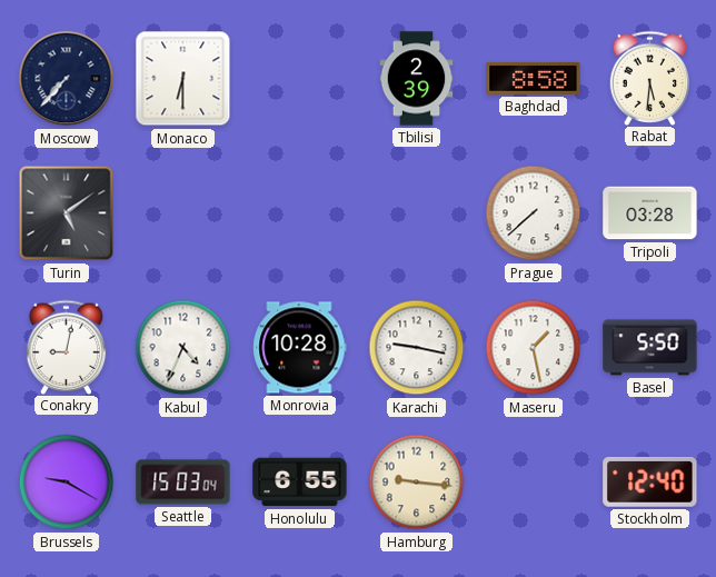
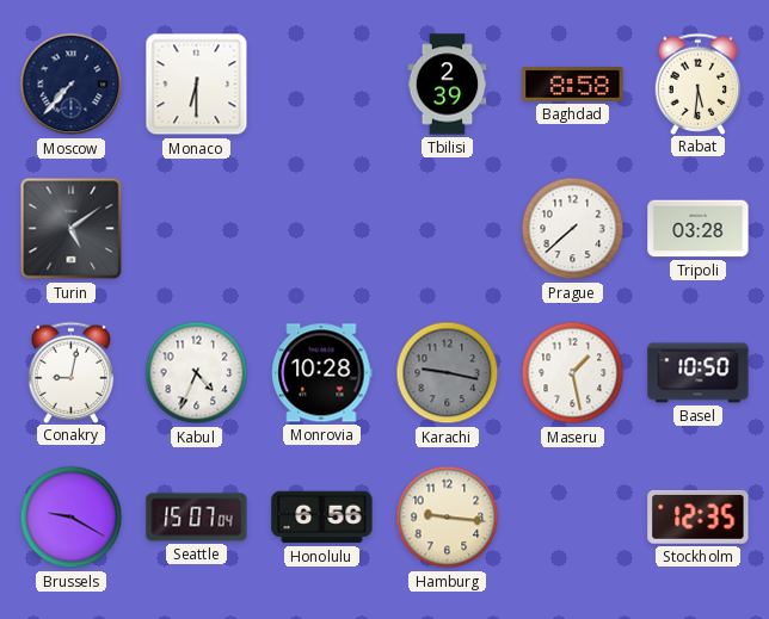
Karachi dial: white -> grey (448, 373)
Basel: 5:50 -> 10:50 (699, 373)
Seattle: 15:03 -> 15:07 (197, 518)
Honolulu: 6:55 -> 6:56 (322, 518)
Stockholm: 12:40 -> 12:35 (699, 516)
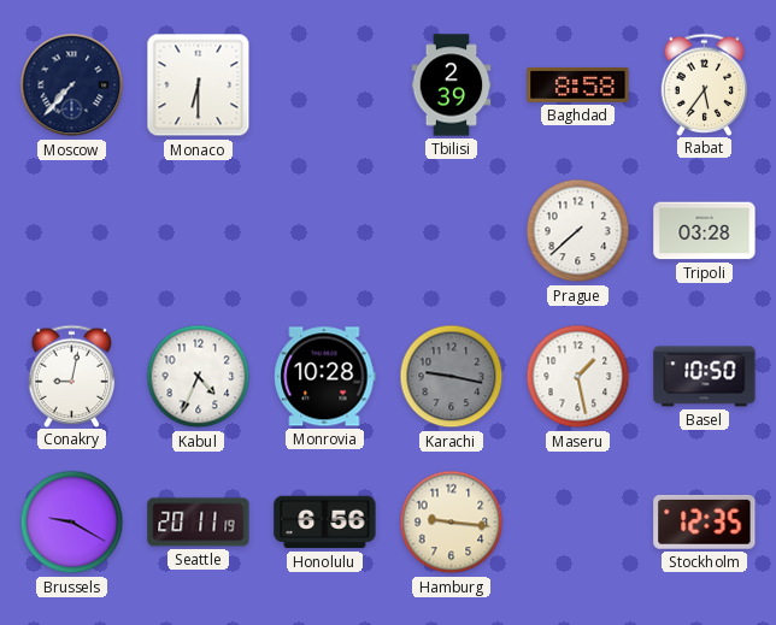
Rabat: 5:31 -> 5:36 (705, 84)
Turin: 5:09 -> none (72, 229)
Seattle: 15:07 -> 20:11 (199, 523)
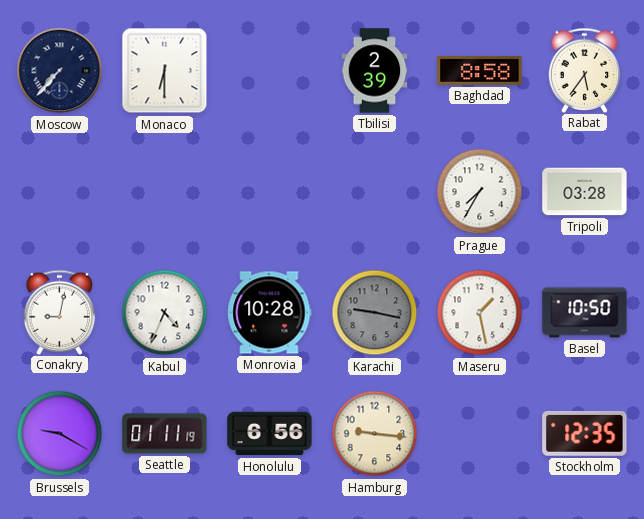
Prague: 7:38 -> 7:35 (480, 192)
Seattle: 20:11 -> 01:11 (165, 434)
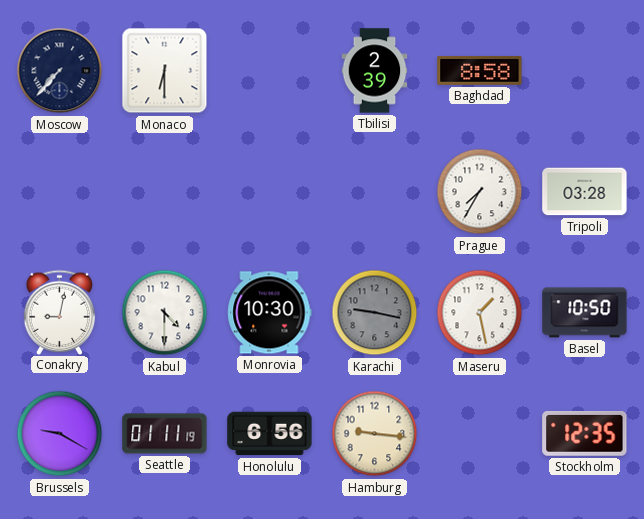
Rabat: 5:36 -> none (585, 70)
Kabul: 4:34 -> 4:30 (165, 313)
Monrovia: 10:28 -> 10:30 (270, 313)
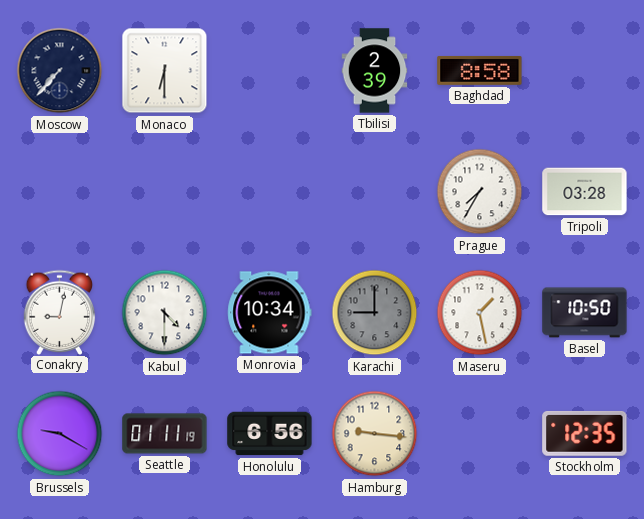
Monrovia: 10:30 -> 10:34 (270, 313)
Karachi: 9:17 -> 9:00 (375, 313)
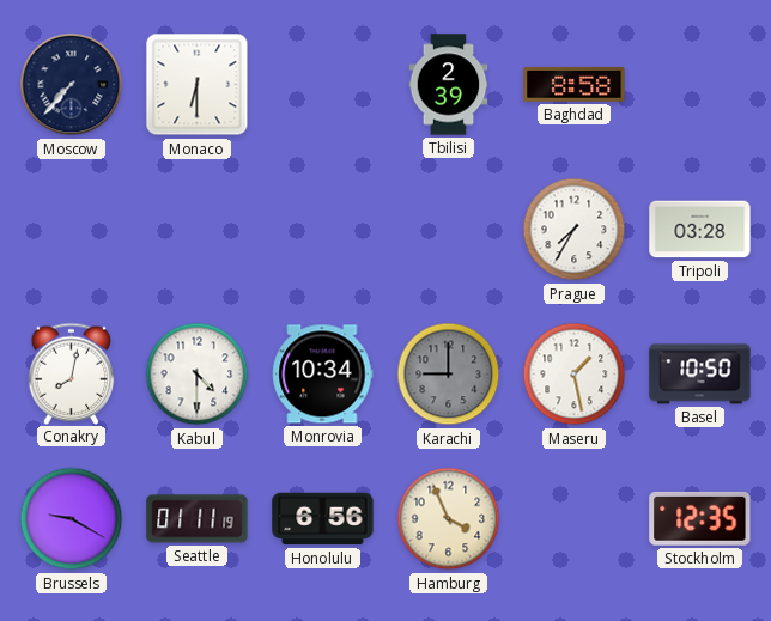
Conakry: 9:02 -> 8:02 (72, 373)
Hamburg: 9:16 -> 3:56 (449, 519)
